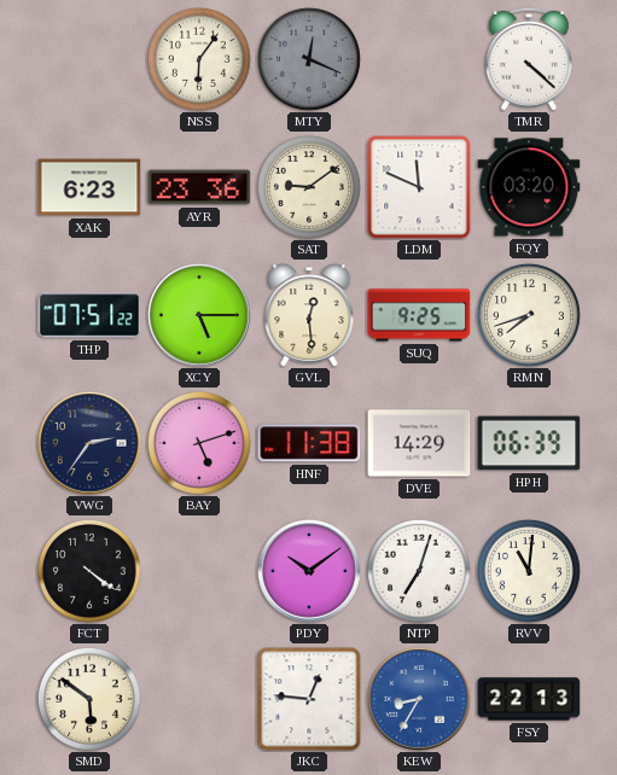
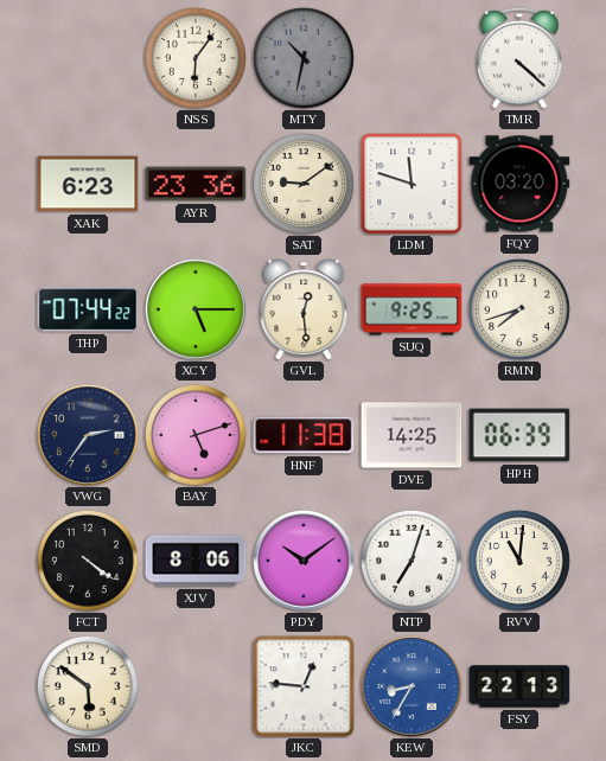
MTY: 12:19 -> 10:32 (304, 58)
LDM: 11:49 -> 11:48 (412, 184)
THP: 07:51 -> 07:44 (88, 309)
DVE: 14:29 -> 14:25 (412, 435)
XJV: none -> 8:06 (196, 561)
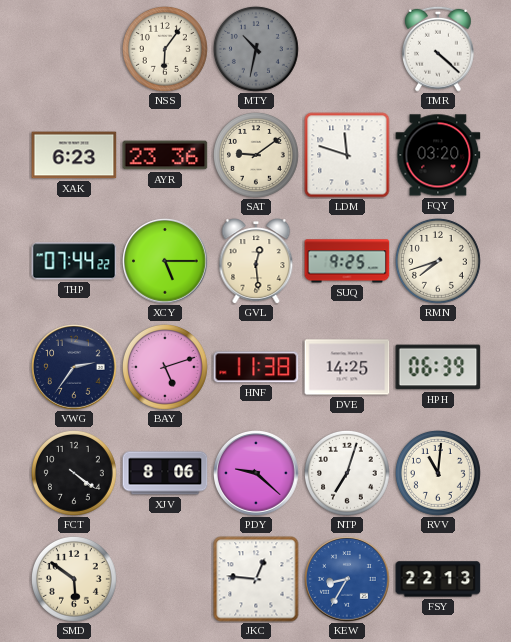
PDY: 10:09 -> 9:22 (256, 473)
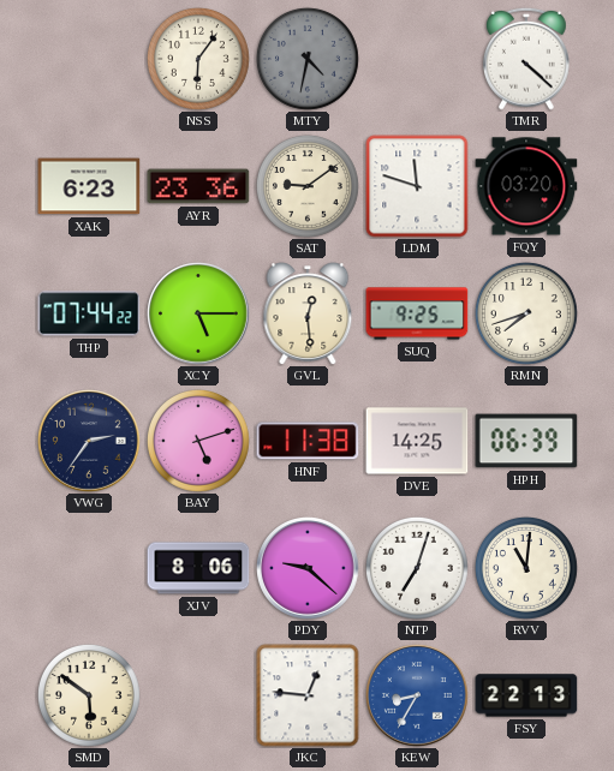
MTY: 10:32 -> 4:32 (308, 59)
FCT: 4:21 -> none (74, 473)
